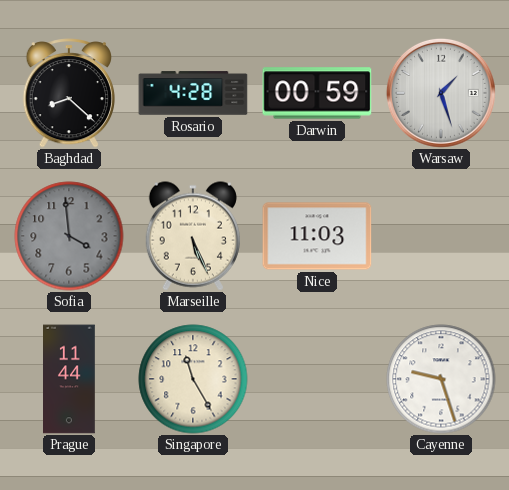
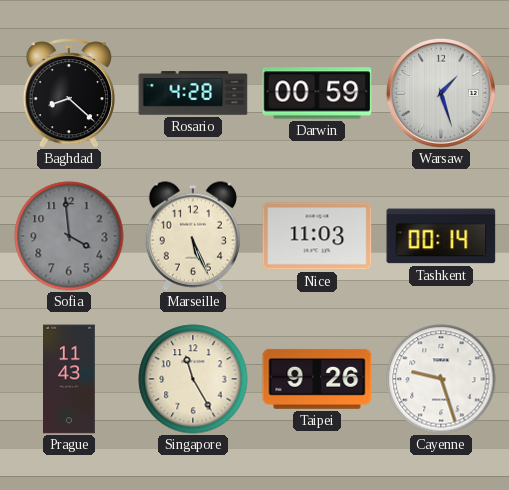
Tashkent: none -> 00:14 (441, 236)
Prague: 11:44 -> 11:43 (70, 379)
Taipei: none -> 9:26 (317, 379)
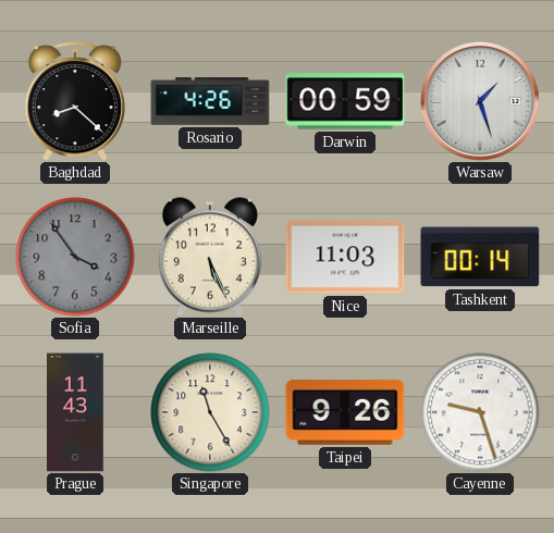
Rosario: 4:28 -> 4:26 (210, 101)
Sofia: 3:59 -> 3:54 (75, 257)
